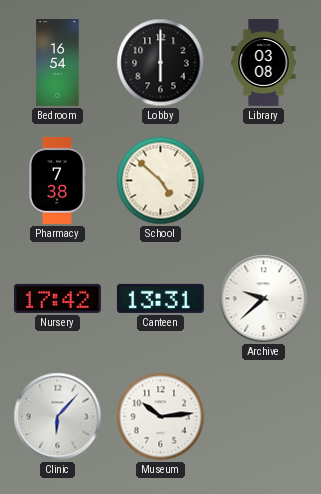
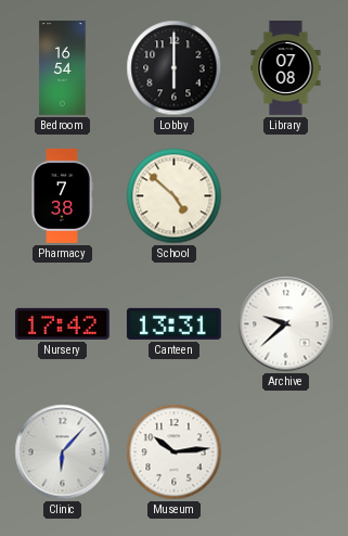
Library: 03:08 -> 07:08 (286, 68)
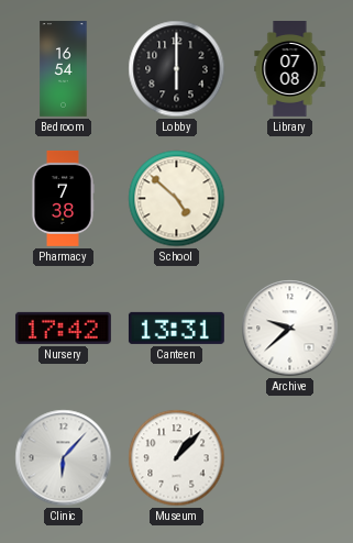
Museum: 10:14 -> 1:07 (177, 458)
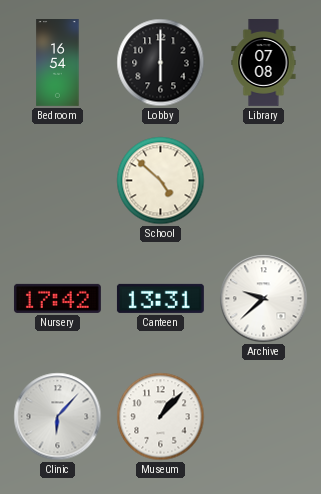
Pharmacy: 7:38 -> none (64, 198)
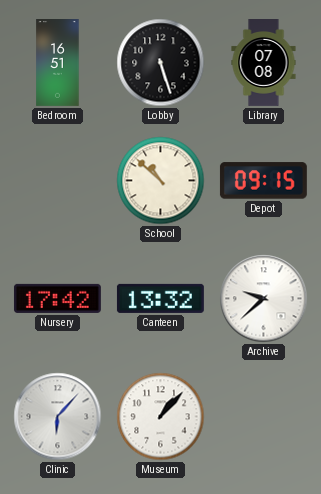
Bedroom: 16:54 -> 16:51 (58, 63)
Lobby: 6:00 -> 5:27 (161, 63)
School: 4:52 -> 10:52 (161, 181)
Depot: none -> 09:15 (263, 181)
Canteen: 13:31 -> 13:32 (160, 298)
